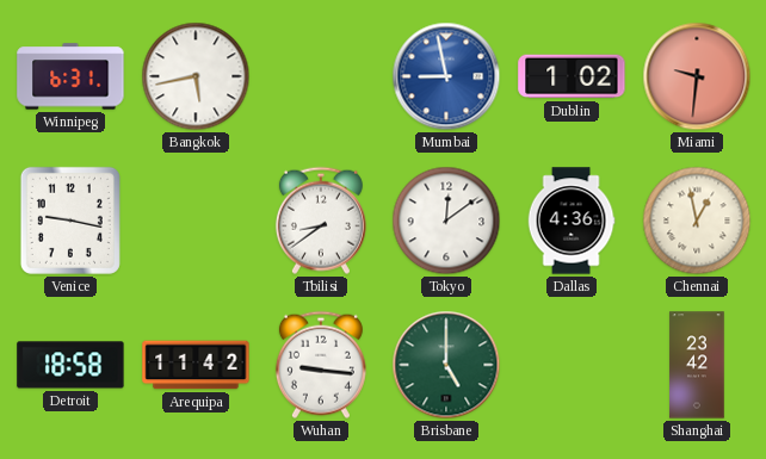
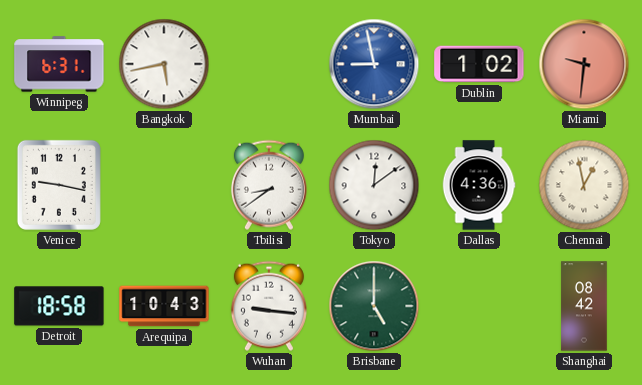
Arequipa: 11:42 -> 10:43 (164, 306)
Shanghai: 23:42 -> 08:42 (584, 306)
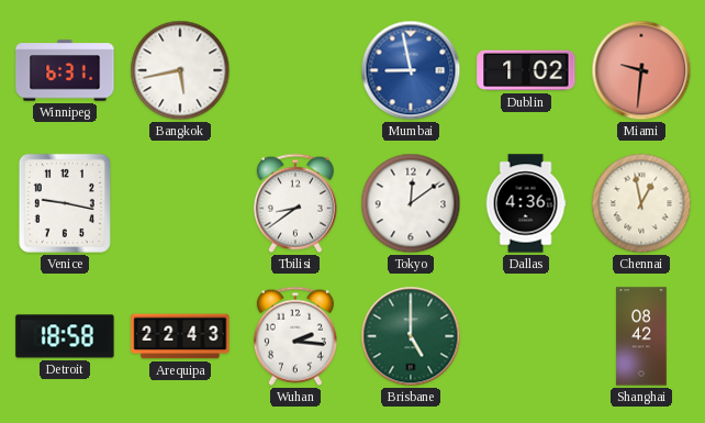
Arequipa: 10:43 -> 22:43 (180, 336)
Wuhan: 9:16 -> 2:16 (295, 336)
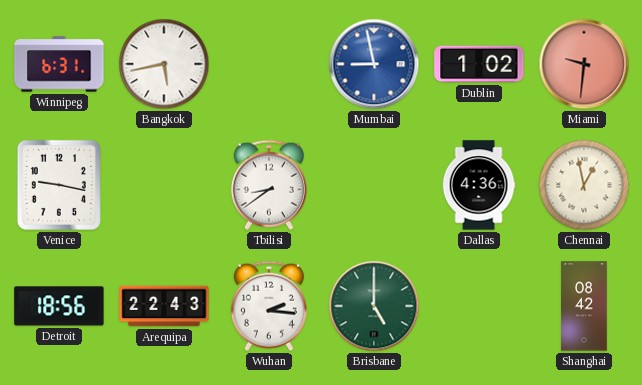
Tokyo: 12:09 -> none (411, 203)
Detroit: 18:58 -> 18:56 (59, 306)
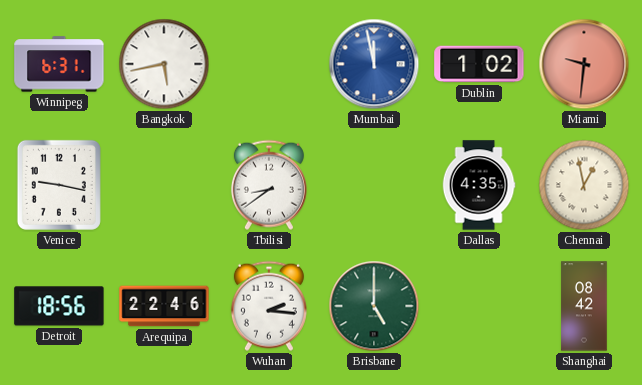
Mumbai: 8:58 -> 11:58 (374, 64)
Dallas: 4:36 -> 4:35 (479, 185)
Arequipa: 22:43 -> 22:46 (164, 306)
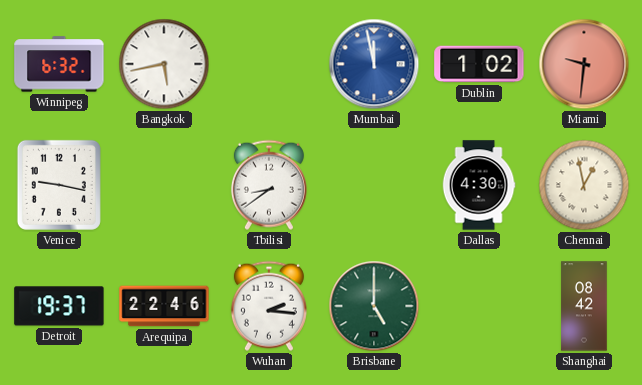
Winnipeg: 6:31 -> 6:32 (59, 64)
Dallas: 4:35 -> 4:30 (479, 185)
Detroit: 18:56 -> 19:37 (59, 306)
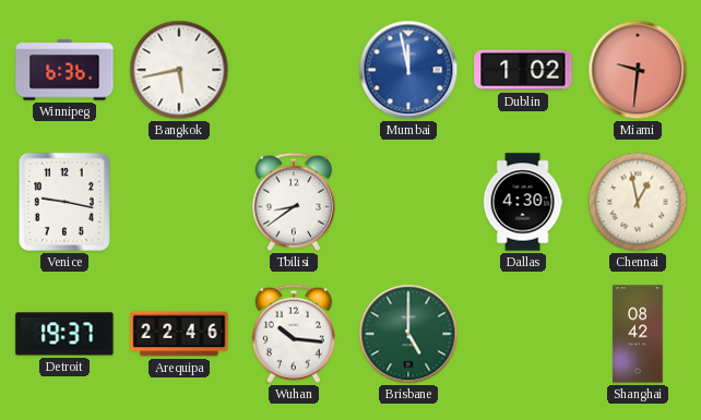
Winnipeg: 6:32 -> 6:36 (64, 70)
Wuhan: 2:16 -> 10:16 (294, 334)
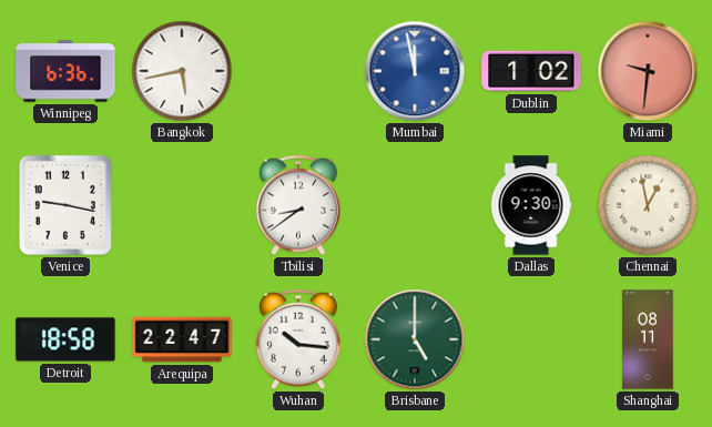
Dallas: 4:30 -> 9:30 (531, 205)
Detroit: 19:37 -> 18:58 (65, 339)
Arequipa: 22:46 -> 22:47 (182, 339)
Shanghai: 08:42 -> 08:11 (648, 339)
